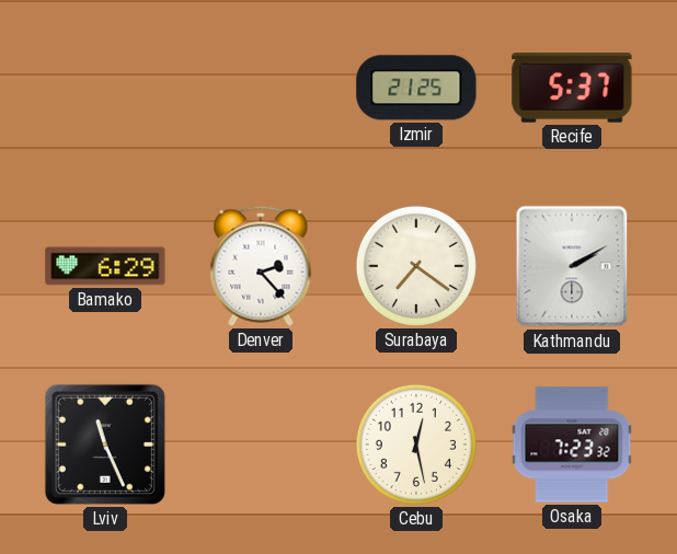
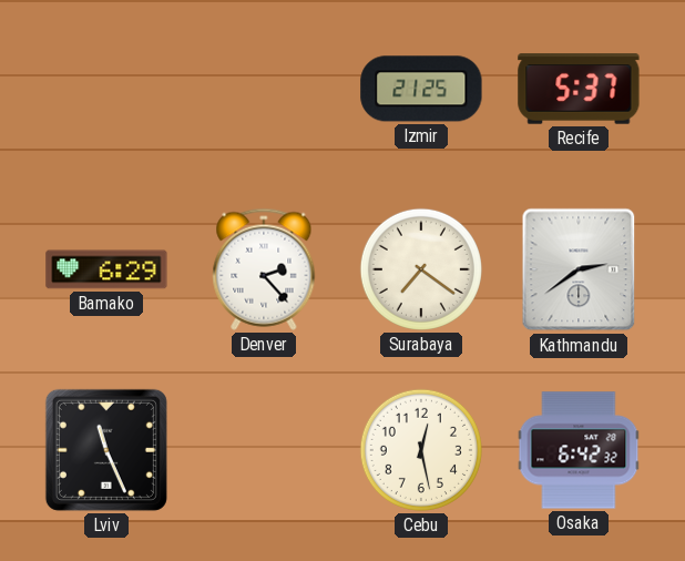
Kathmandu: 2:10 -> 2:39 (579, 269)
Osaka: 7:23 -> 6:42 (579, 450)
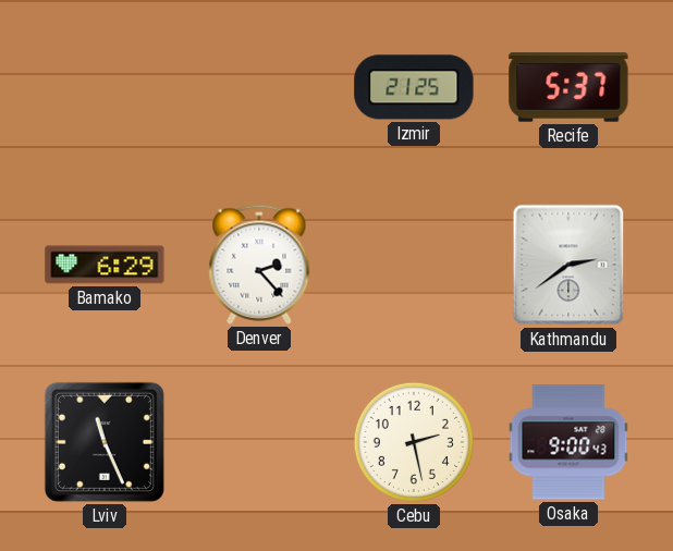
Surabaya: 7:21 -> none (421, 269)
Cebu: 12:28 -> 2:28 (414, 442)
Osaka: 6:42 -> 9:00 (568, 442)
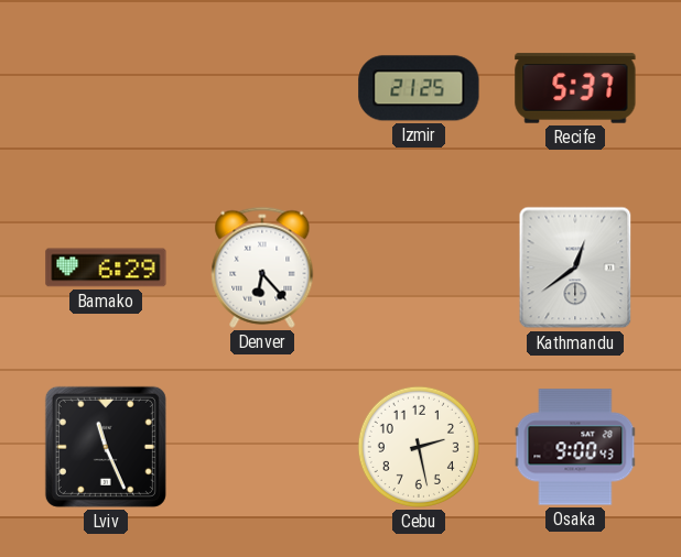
Denver: 2:23 -> 6:23 (262, 267)
Kathmandu: 2:39 -> 12:39 (575, 267)
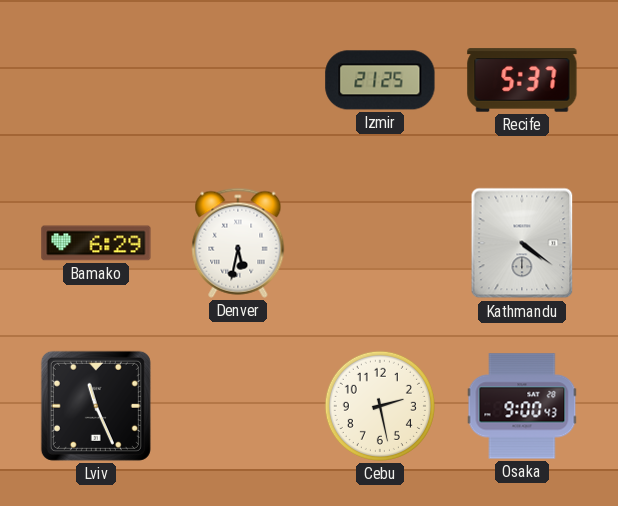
Denver: 6:23 -> 5:32 (238, 243)
Kathmandu: 12:39 -> 4:21 (522, 243)
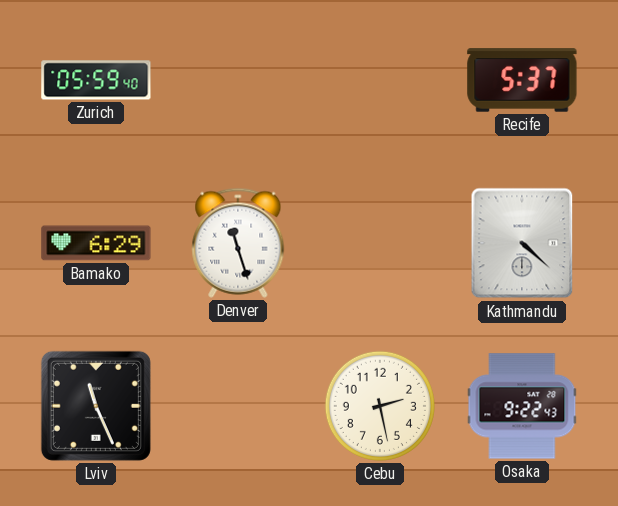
Zurich: none -> 05:59 (96, 80)
Izmir: 21:25 -> none (380, 80)
Denver: 5:32 -> 11:27 (238, 243)
Kathmandu: 4:21 -> 4:22 (522, 243)
Osaka: 9:00 -> 9:22 (522, 406)
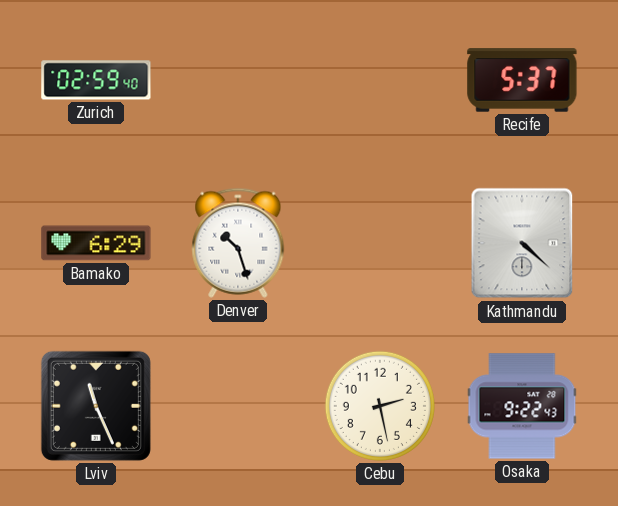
Zurich: 05:59 -> 02:59 (96, 80)
Denver: 11:27 -> 10:27 (238, 243)
